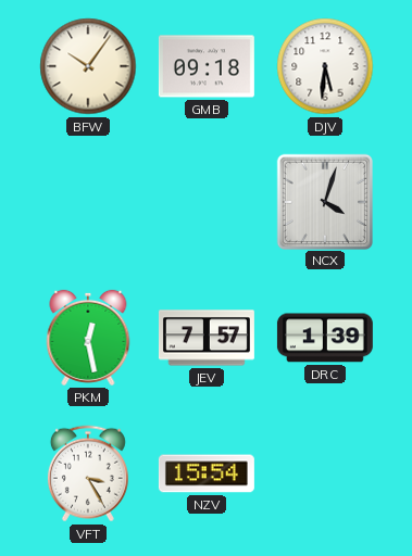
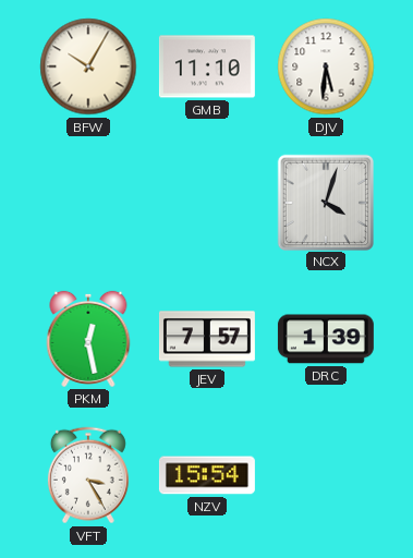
BFW: 10:06 -> 10:05 (88, 66)
GMB: 09:18 -> 11:10 (207, 66)
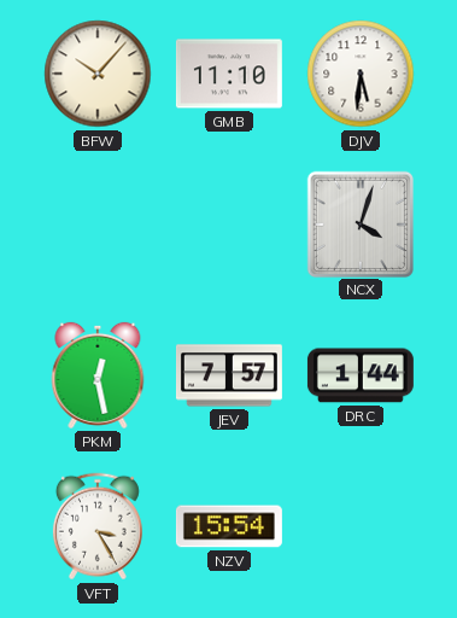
BFW: 10:05 -> 10:07 (98, 74)
DRC: 1:39 -> 1:44 (361, 375)
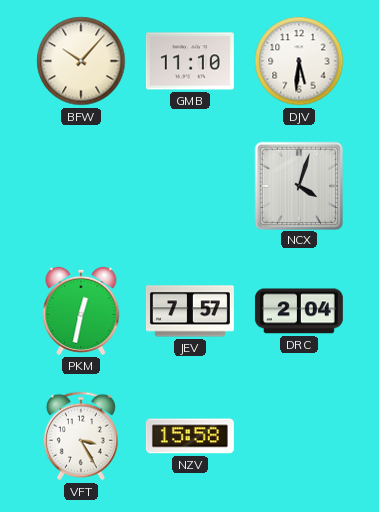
PKM: 12:28 -> 12:32 (81, 311)
DRC: 1:44 -> 2:04 (299, 311)
NZV: 15:54 -> 15:58 (190, 436)
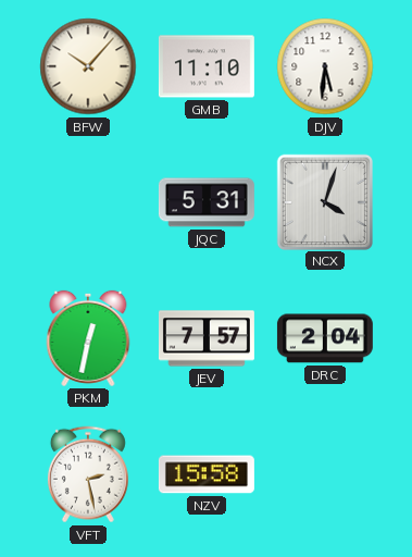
JQC: none -> 5:31 (207, 202)
VFT: 3:25 -> 2:28 (88, 474)
